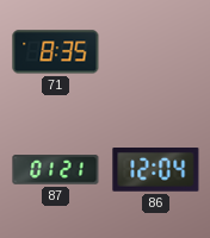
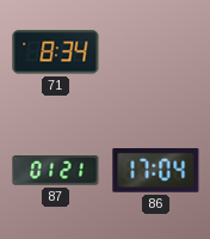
71: 8:35 -> 8:34 (56, 53)
86: 12:04 -> 17:04 (156, 171)
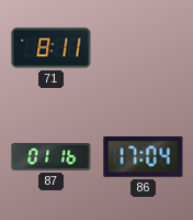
71: 8:34 -> 8:11 (52, 48)
87: 01:21 -> 01:16 (52, 157)
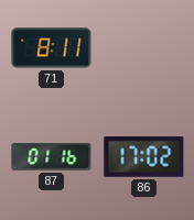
86: 17:04 -> 17:02 (144, 157)
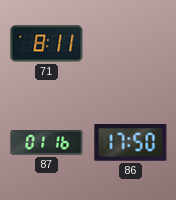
86: 17:02 -> 17:50 (131, 143)
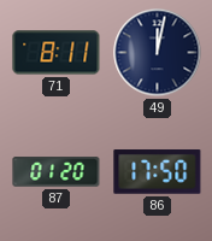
49: none -> 12:02 (158, 53)
87: 01:16 -> 01:20 (57, 172)
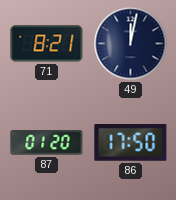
71: 8:11 -> 8:21 (47, 44)
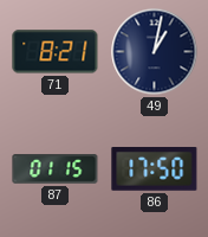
49: 12:02 -> 1:02 (155, 52)
87: 01:20 -> 01:15 (56, 169)
